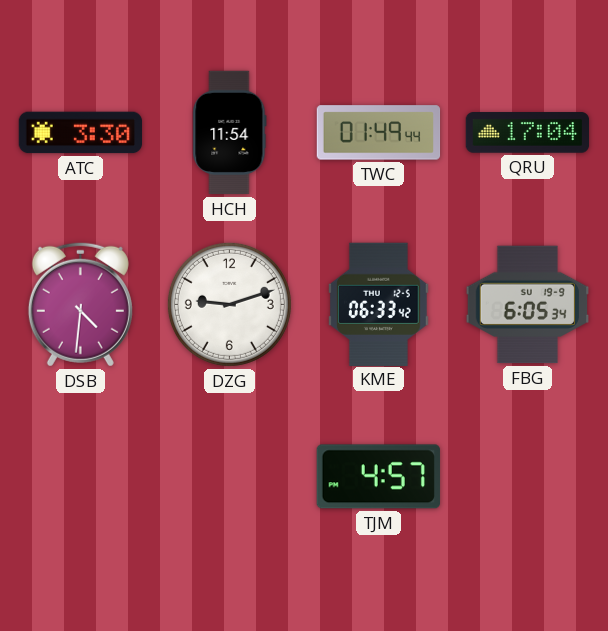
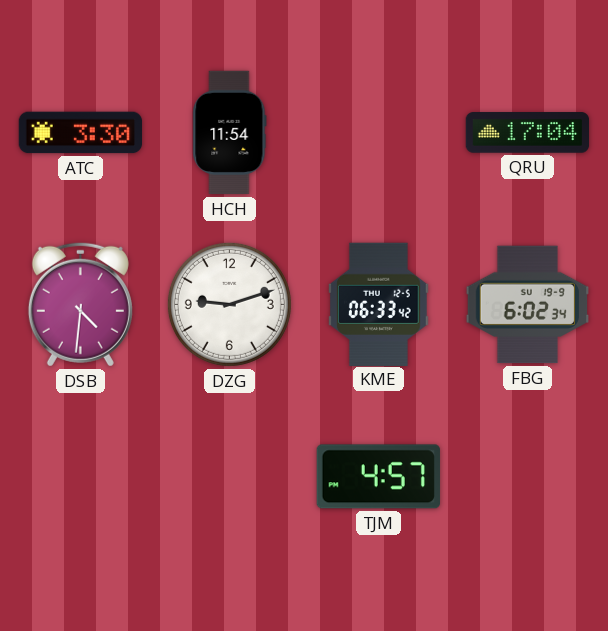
TWC: 01:49 -> none (379, 133)
FBG: 6:05 -> 6:02 (528, 305)
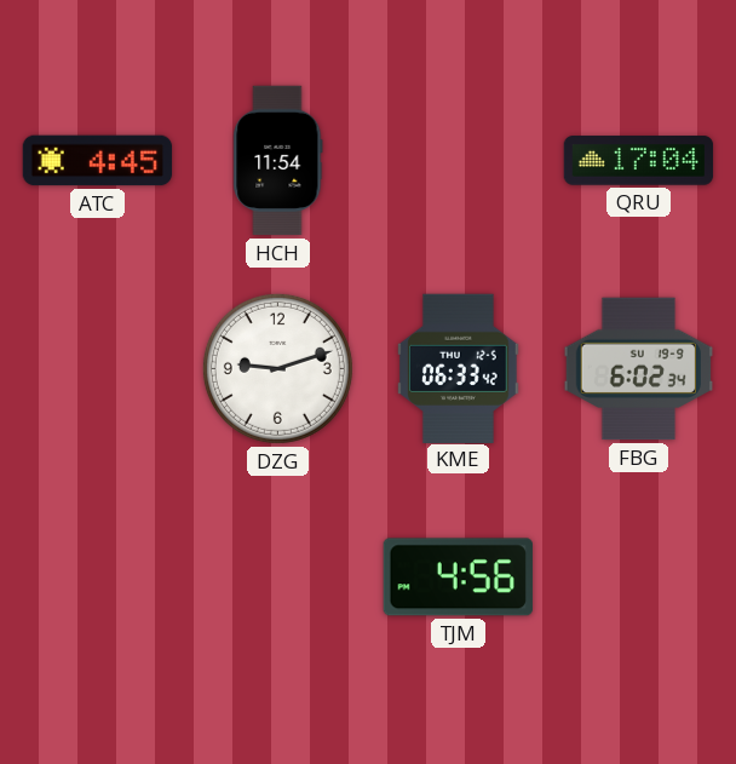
ATC: 3:30 -> 4:45 (98, 161)
DSB: 4:31 -> none (80, 304)
TJM: 4:57 -> 4:56 (458, 578)
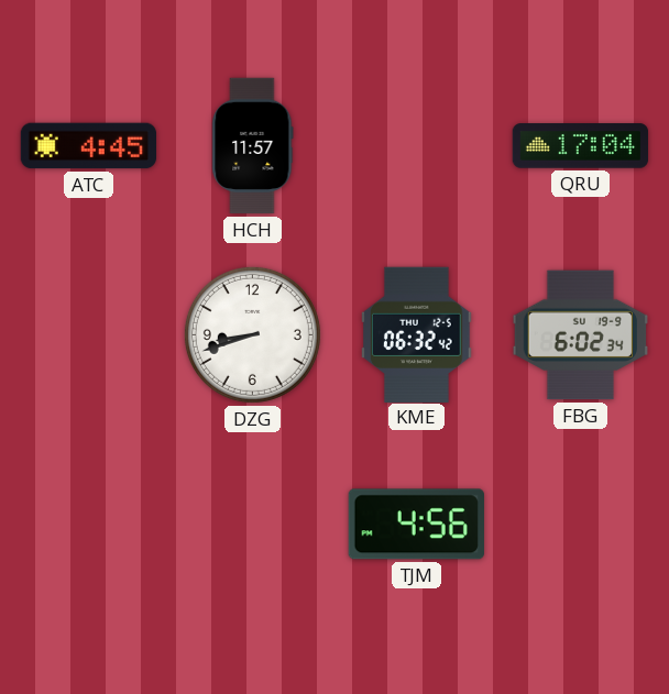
HCH: 11:54 -> 11:57 (253, 146)
DZG: 9:12 -> 8:42 (252, 334)
KME: 06:33 -> 06:32 (417, 334)
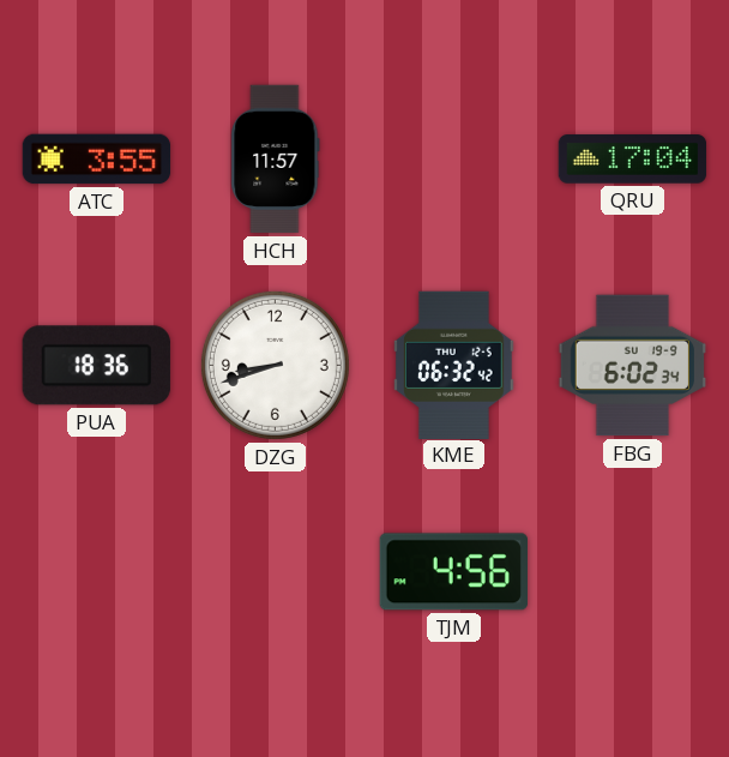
ATC: 4:45 -> 3:55 (97, 160)
PUA: none -> 18:36 (96, 366)
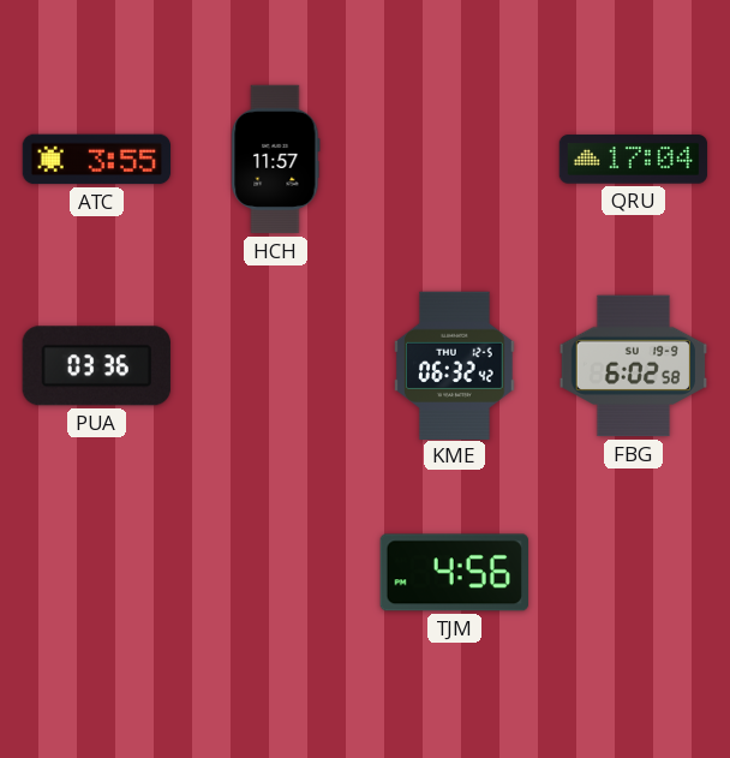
PUA: 18:36 -> 03:36 (96, 366)
DZG: 8:42 -> none (275, 365)
FBG: 6:02:34 -> 6:02:58 (634, 366)
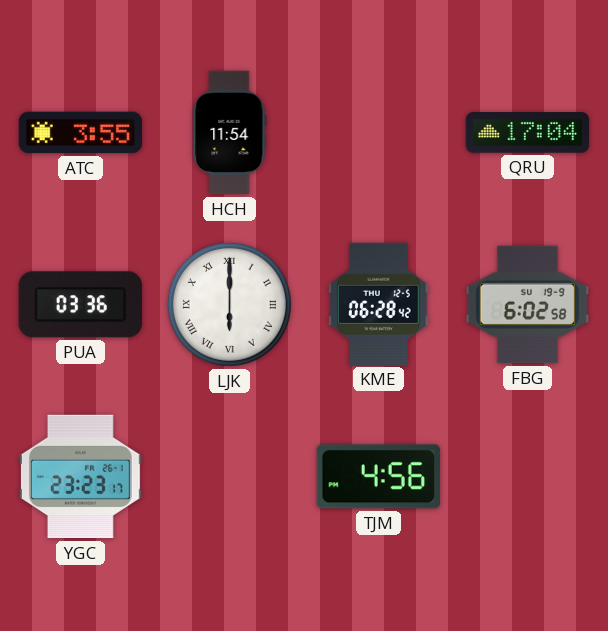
HCH: 11:57 -> 11:54 (230, 133)
LJK: none -> 6:00 (229, 304)
KME: 06:32 -> 06:28 (379, 304)
YGC: none -> 23:23 (80, 477)
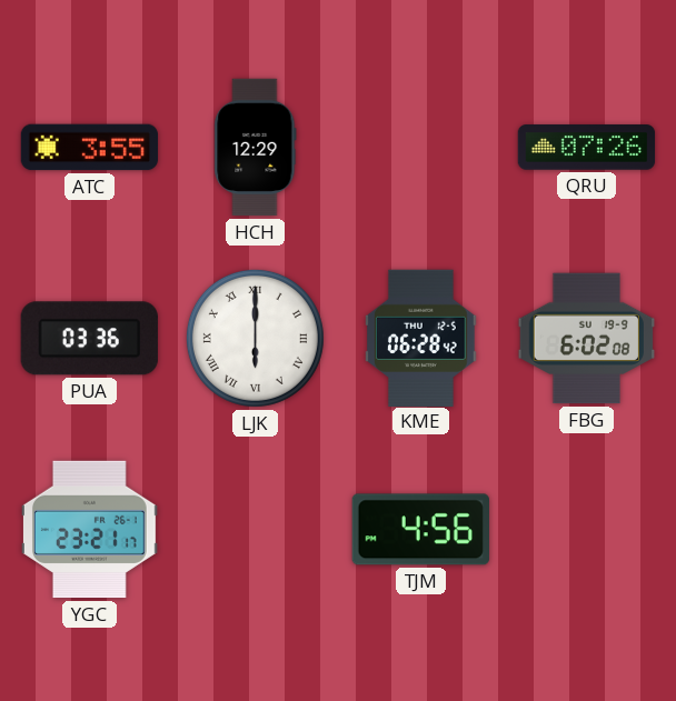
HCH: 11:54 -> 12:29 (256, 148)
QRU: 17:04 -> 07:26 (587, 148)
FBG: 6:02:58 -> 6:02:08 (587, 339)
YGC: 23:23 -> 23:21 (89, 530)
